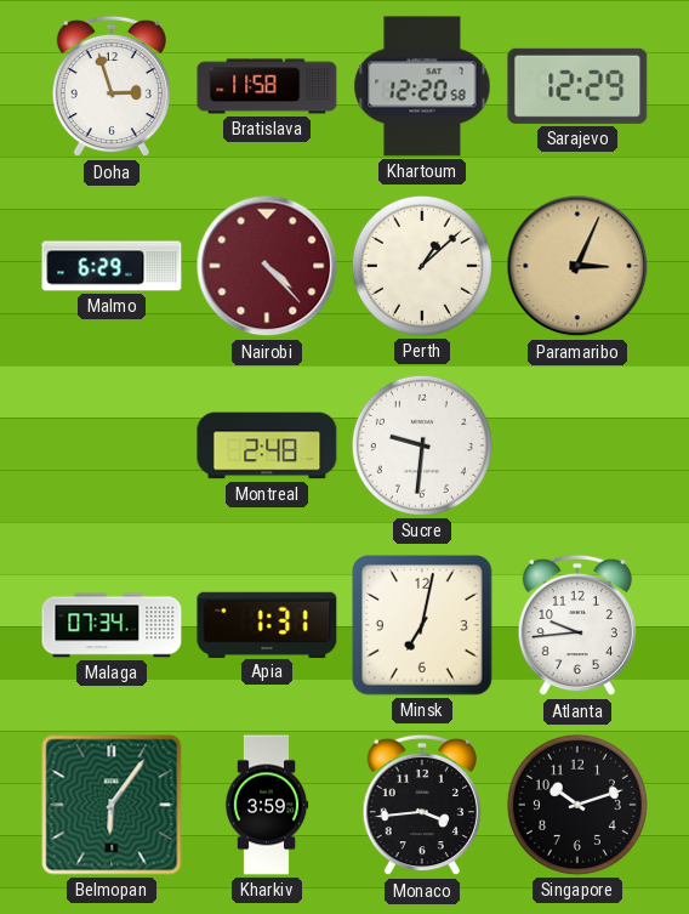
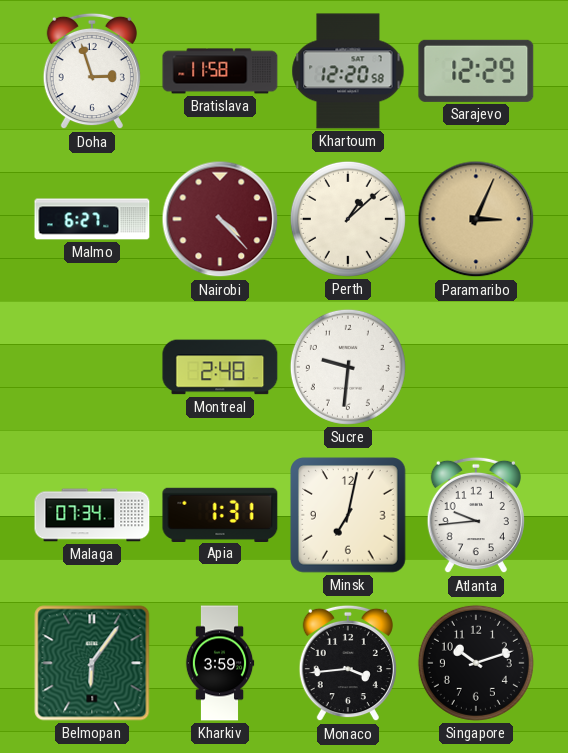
Malmo: 6:29 -> 6:27 (92, 219)
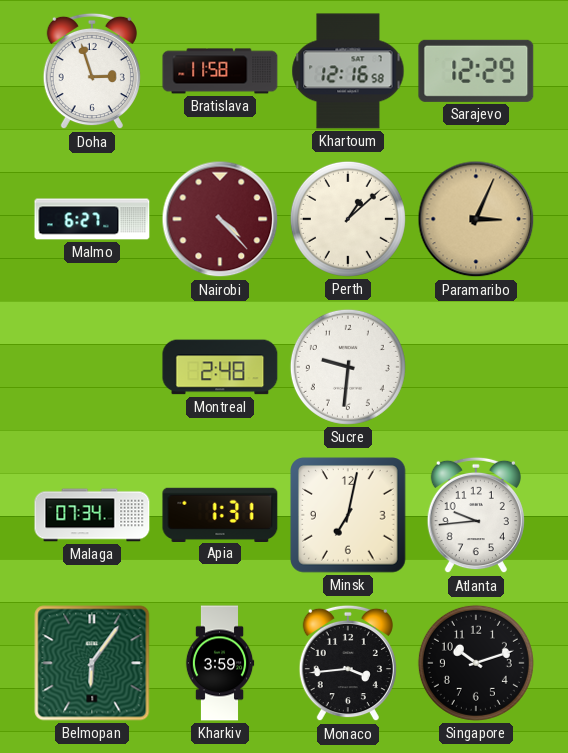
Khartoum: 12:20 -> 12:16 (348, 71)
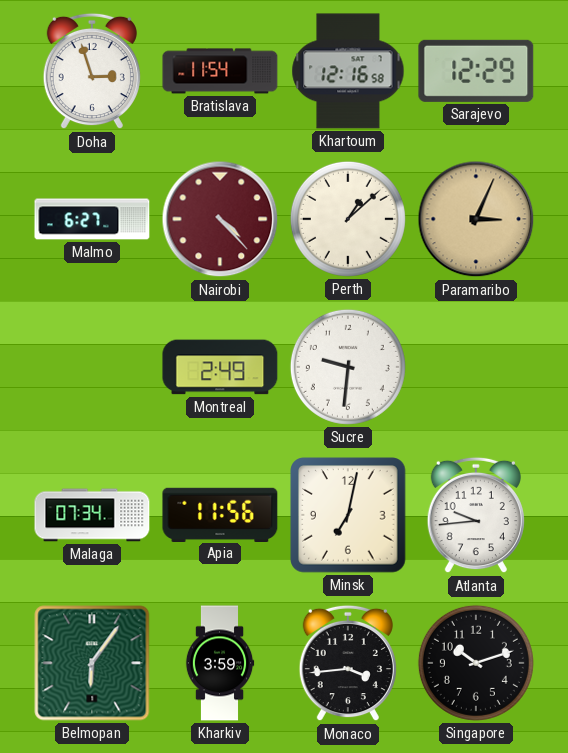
Bratislava: 11:58 -> 11:54 (220, 71)
Montreal: 2:48 -> 2:49 (220, 367)
Apia: 1:31 -> 11:56 (220, 514)
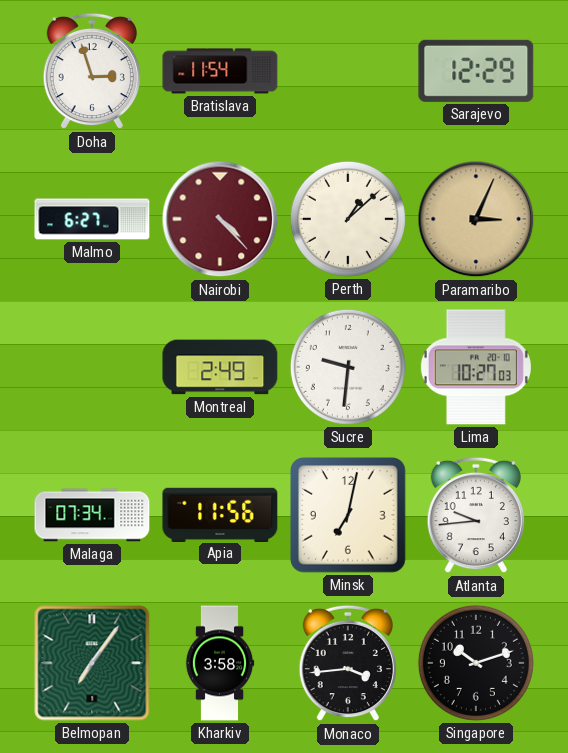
Khartoum: 12:16 -> none (348, 71)
Lima: none -> 10:27 (476, 367)
Belmopan: 6:06 -> 7:06 (92, 663)
Kharkiv: 3:59 -> 3:58 (220, 663)
